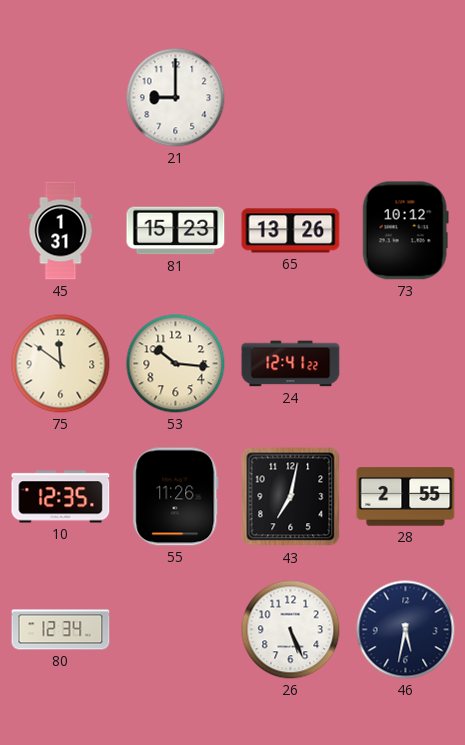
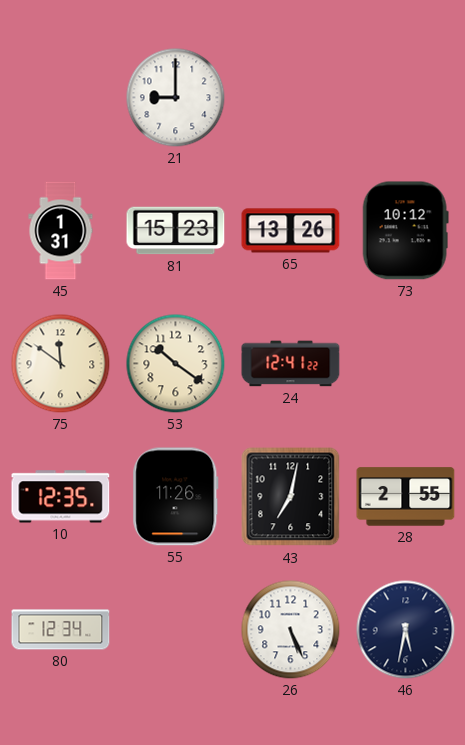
53: 10:16 -> 10:21 (176, 364)
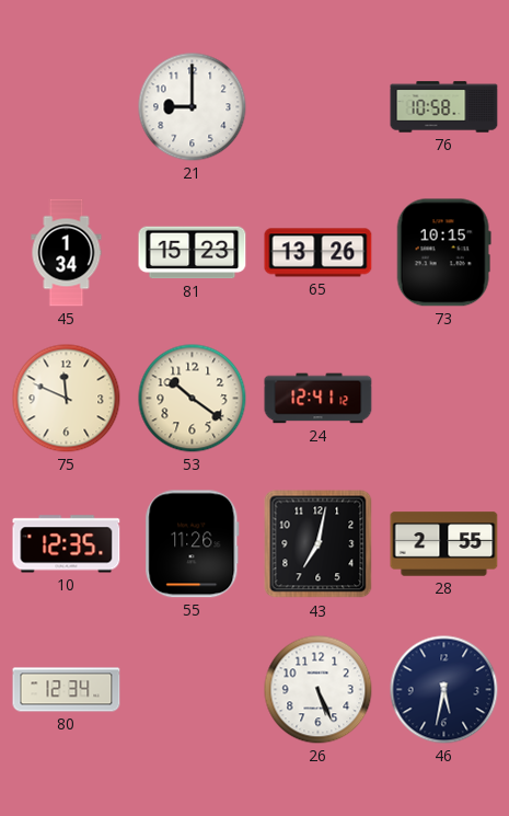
76: none -> 10:58 (444, 107)
45: 1:31 -> 1:34 (67, 253)
73: 10:12 -> 10:15 (443, 253)
75: 11:51 -> 11:49 (67, 399)
24: 12:41:22 -> 12:41:12 (319, 399)
